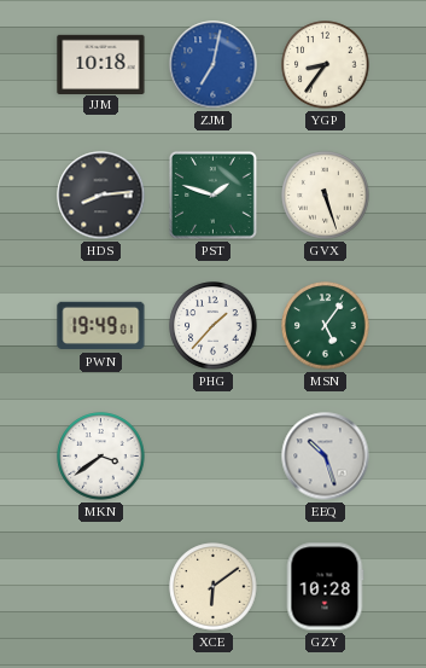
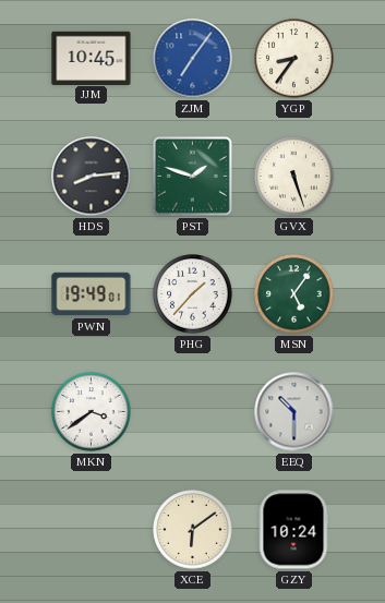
JJM: 10:18 -> 10:45 (92, 58)
ZJM: 7:02 -> 7:06 (193, 59)
EEQ: 10:27 -> 10:30 (294, 412)
GZY: 10:28 -> 10:24 (293, 530)
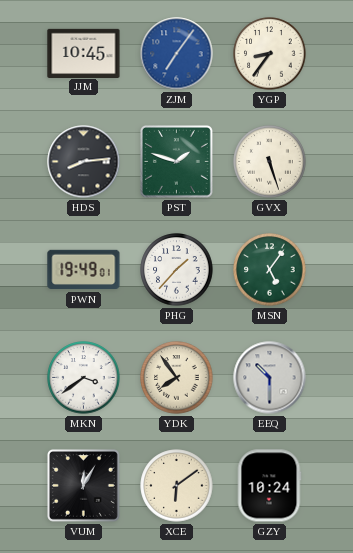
YDK: none -> 7:54 (177, 378)
VUM: none -> 12:05 (83, 485)
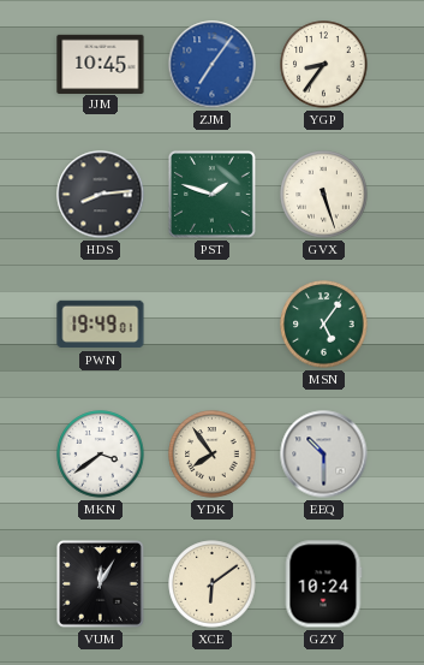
PHG: 1:37 -> none (177, 270)
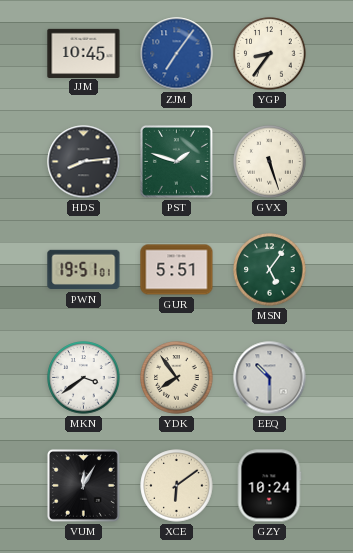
PWN: 19:49 -> 19:51 (84, 270)
GUR: none -> 5:51 (177, 270)
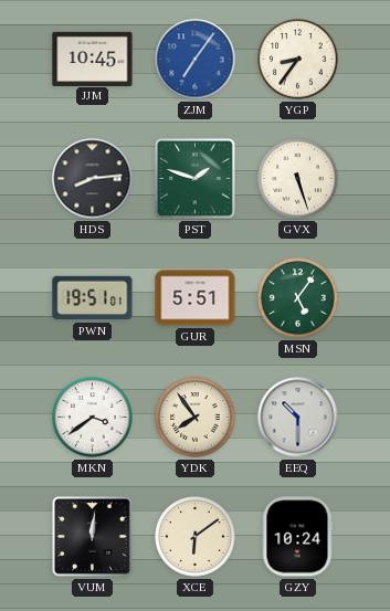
VUM: 12:05 -> 12:01 (92, 536)
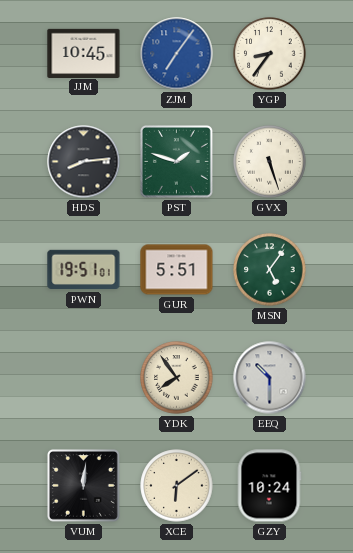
MKN: 3:39 -> none (93, 418)
